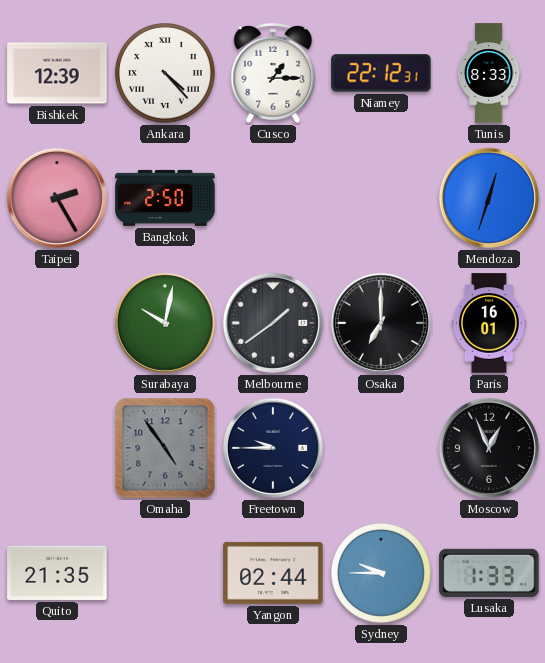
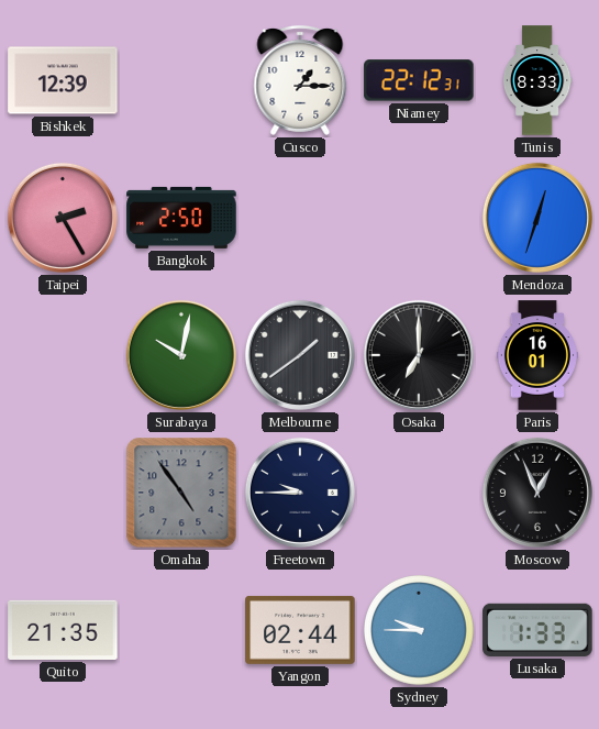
Ankara: 4:23 -> none (166, 74)
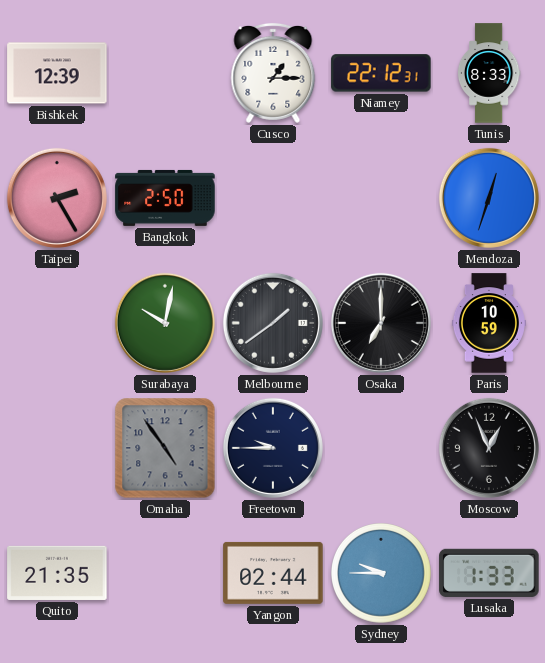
Paris: 16:01 -> 10:59 (489, 323)
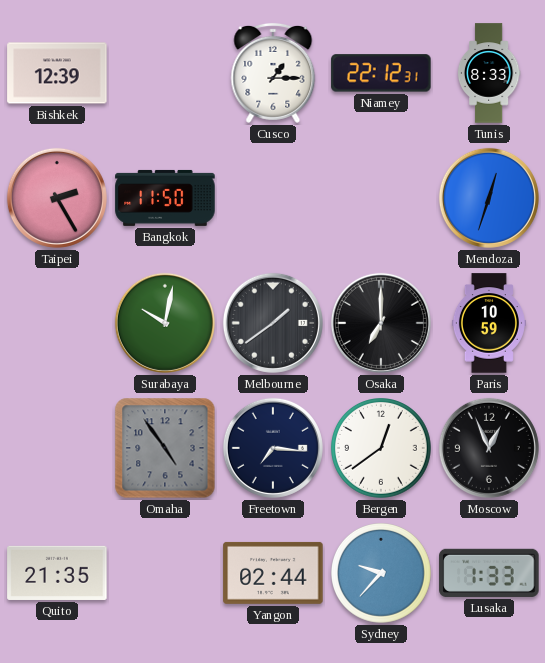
Bangkok: 2:50 -> 11:50 (165, 198)
Freetown: 9:45 -> 7:16 (273, 448)
Bergen: none -> 12:39 (382, 449)
Sydney: 9:45 -> 9:37 (382, 574)
